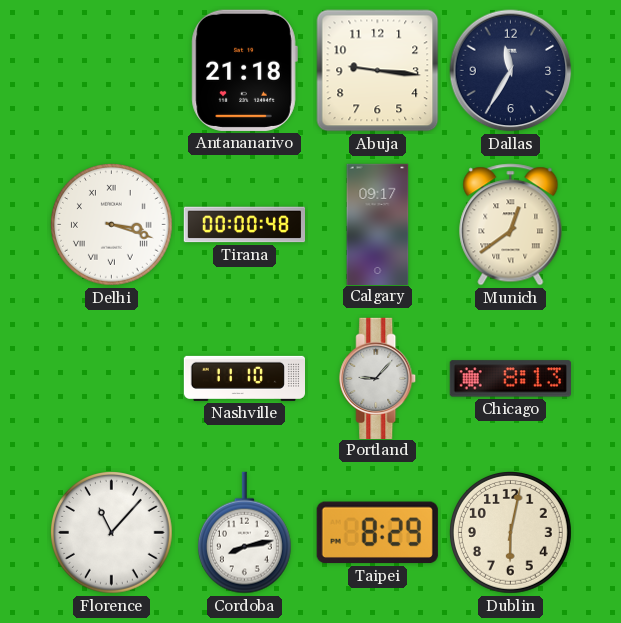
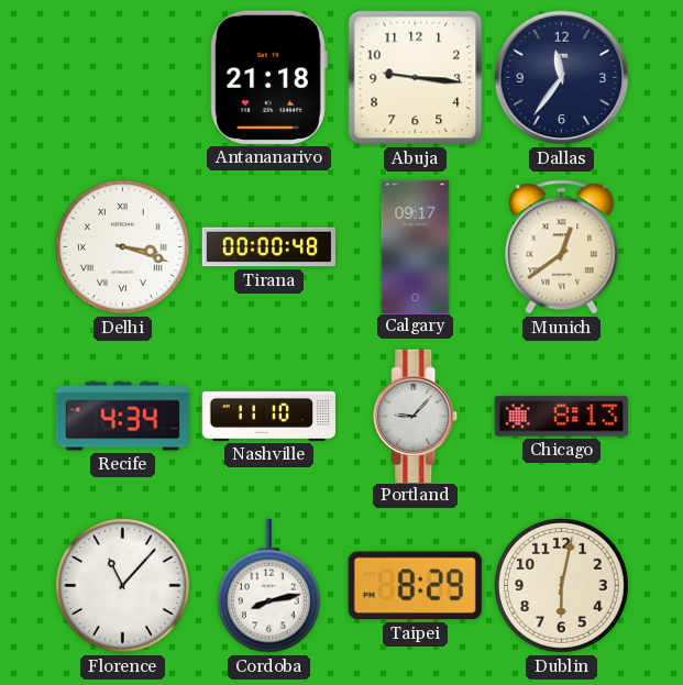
Dallas: 11:35 -> 11:36 (562, 78)
Recife: none -> 4:34 (122, 417)
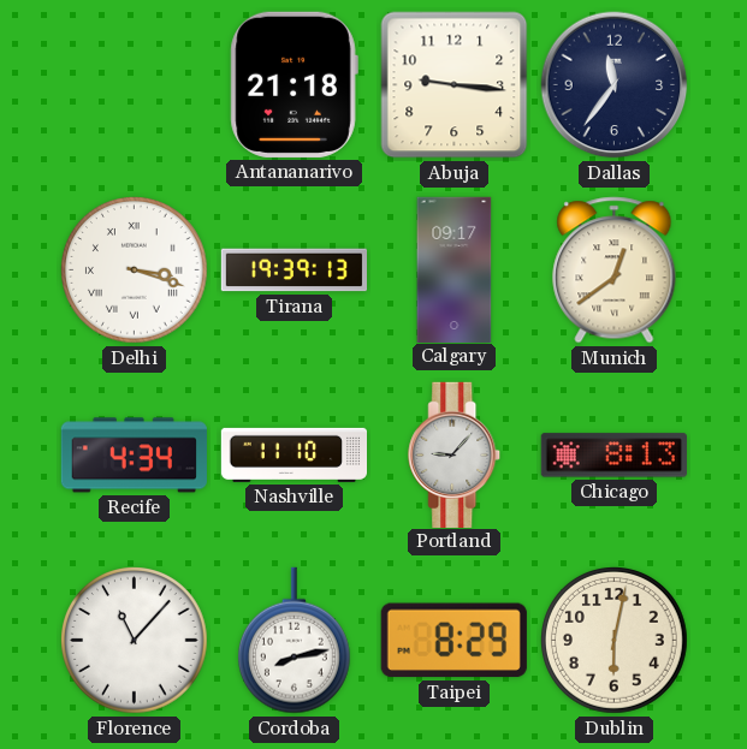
Tirana: 00:00 -> 19:39 (294, 271)
